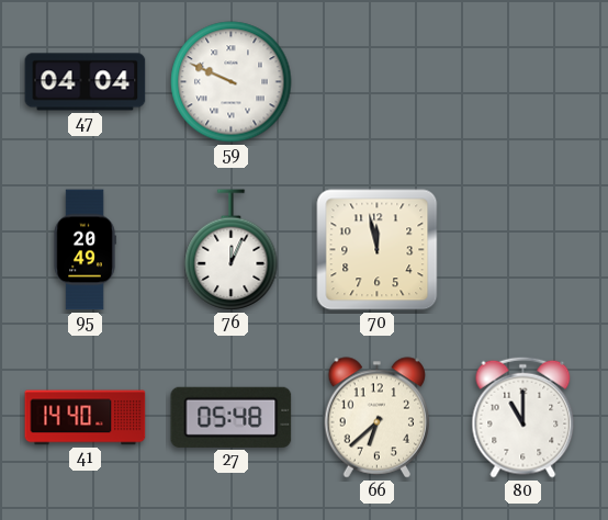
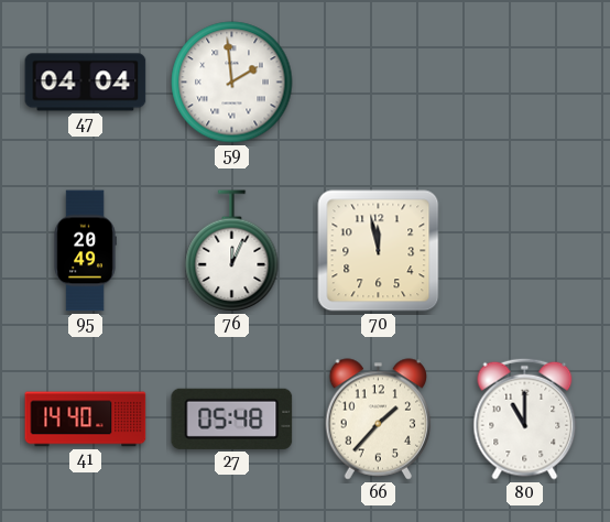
59: 9:49 -> 1:59 (232, 83)
66: 6:38 -> 1:37 (379, 420)
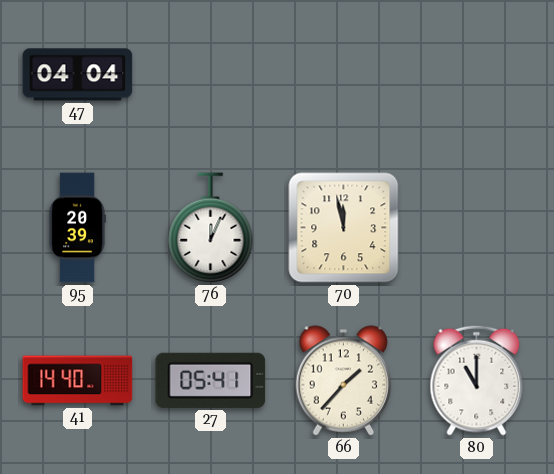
59: 1:59 -> none (232, 83)
95: 20:49 -> 20:39 (77, 228)
27: 05:48 -> 05:41 (211, 380)
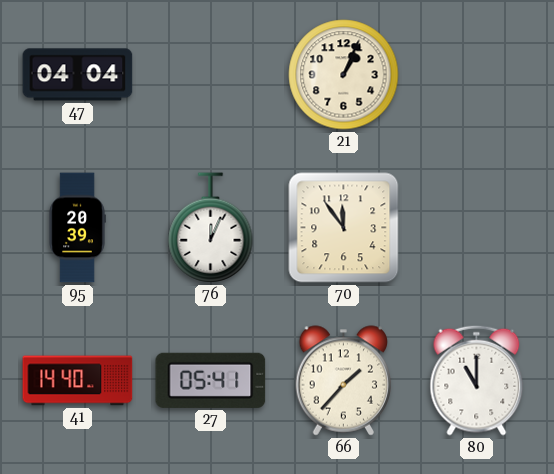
21: none -> 1:04 (344, 75)
70: 11:58 -> 11:54 (344, 228)
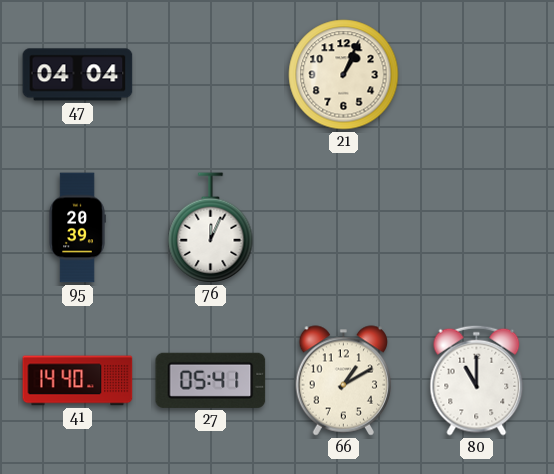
70: 11:54 -> none (344, 228)
66: 1:37 -> 1:10 (344, 381)
